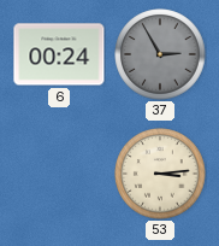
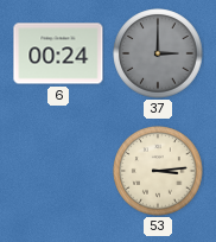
37: 2:55 -> 3:00 (158, 53)
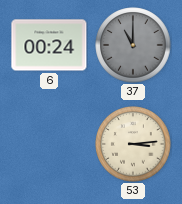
37: 3:00 -> 11:00 (133, 45)
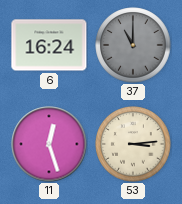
6: 00:24 -> 16:24 (49, 45)
11: none -> 12:27 (49, 144)
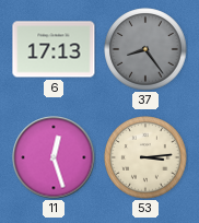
6: 16:24 -> 17:13 (54, 49)
37: 11:00 -> 8:24 (145, 49)
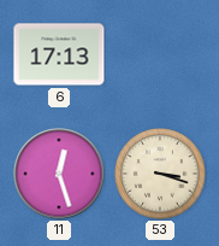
37: 8:24 -> none (145, 49)
53: 3:14 -> 3:18 (160, 174)
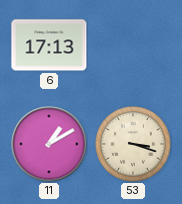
11: 12:27 -> 1:10 (49, 144)
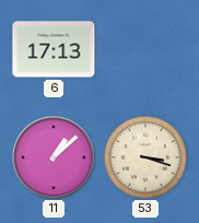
11: 1:10 -> 1:08 (54, 157)
